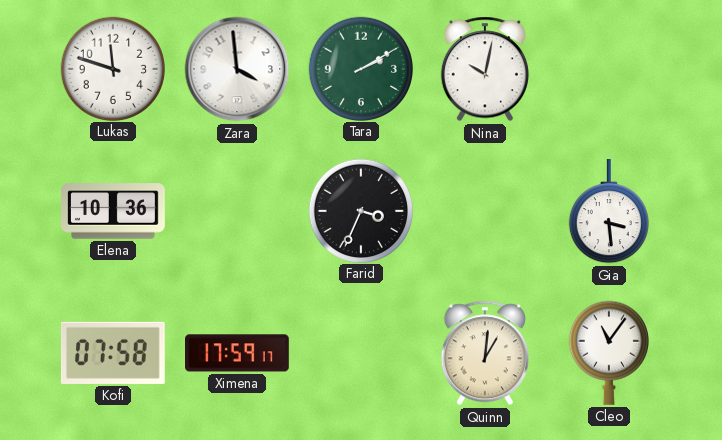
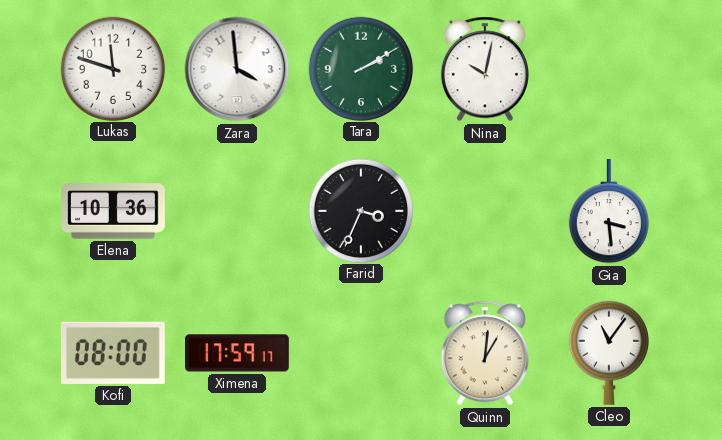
Kofi: 07:58 -> 08:00 (113, 353)
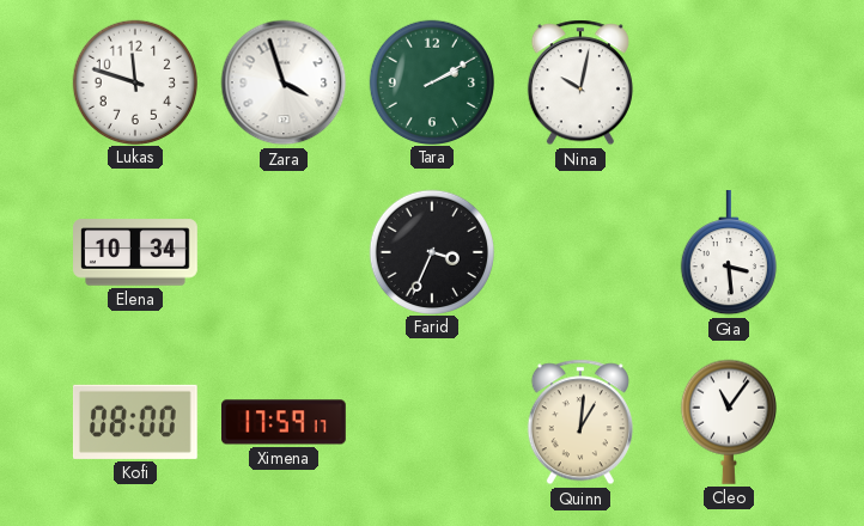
Zara: 3:59 -> 3:57 (284, 82)
Elena: 10:36 -> 10:34 (136, 252)
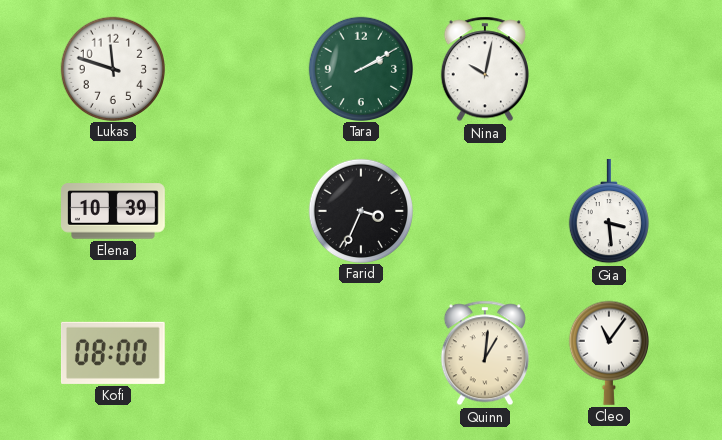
Zara: 3:57 -> none (284, 82)
Elena: 10:34 -> 10:39 (114, 211)
Ximena: 17:59 -> none (285, 422)
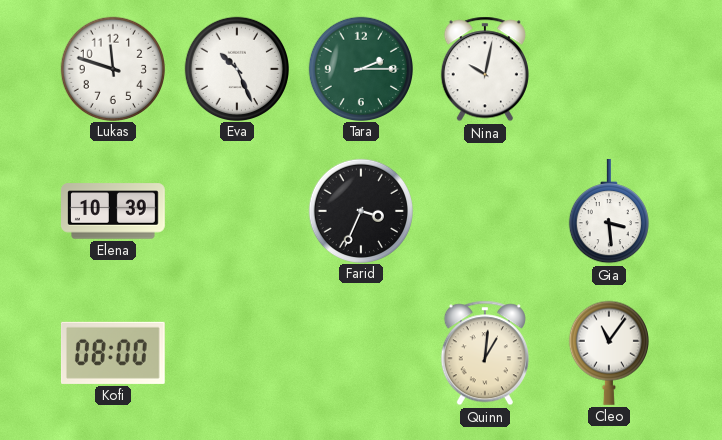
Eva: none -> 10:26 (236, 68)
Tara: 2:10 -> 2:15 (360, 68)
